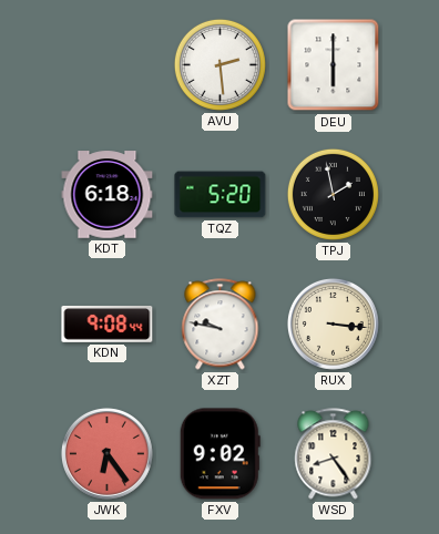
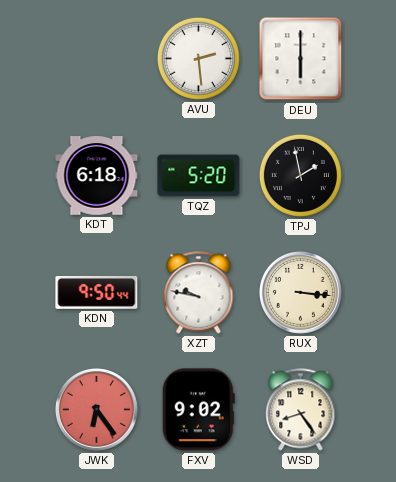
KDN: 9:08 -> 9:50 (97, 293)
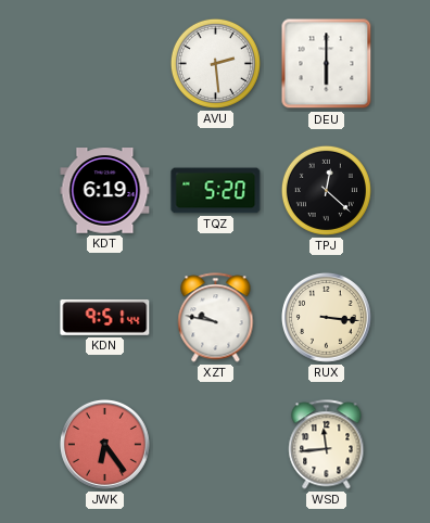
KDT: 6:18 -> 6:19 (105, 191)
TPJ: 1:58 -> 12:22 (326, 190)
KDN: 9:50 -> 9:51 (105, 318)
FXV: 9:02 -> none (198, 410)
WSD: 8:24 -> 11:44 (327, 445)
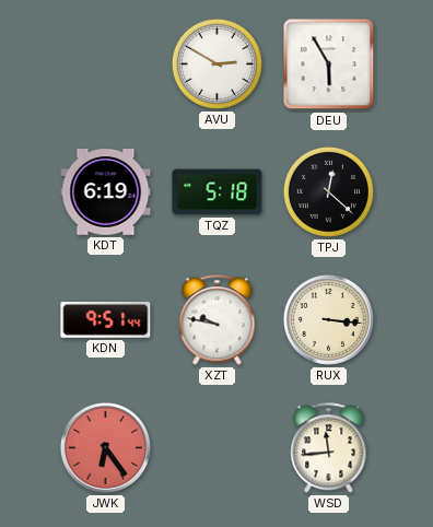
AVU: 2:29 -> 2:50 (216, 63)
DEU: 6:00 -> 5:55 (329, 65)
TQZ: 5:20 -> 5:18 (218, 192)
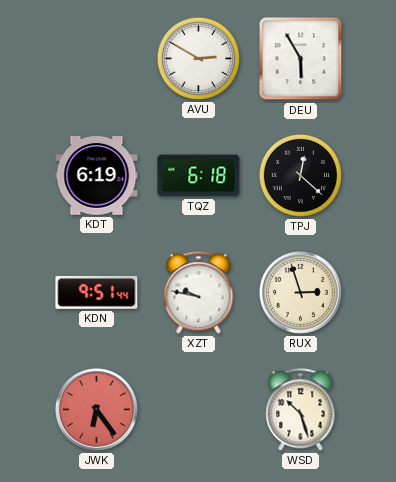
TQZ: 5:18 -> 6:18 (199, 176)
RUX: 3:16 -> 2:57 (300, 292)
WSD: 11:44 -> 10:27 (301, 410)
